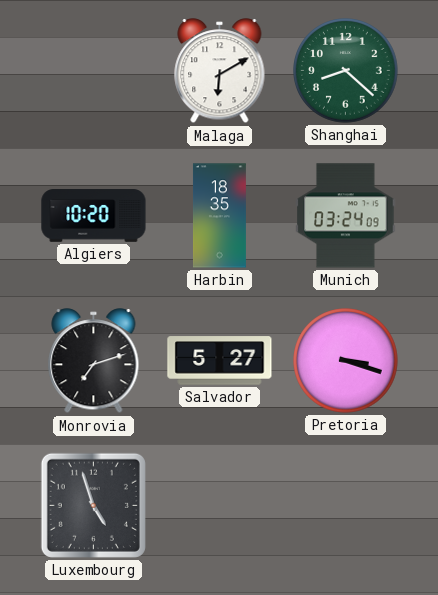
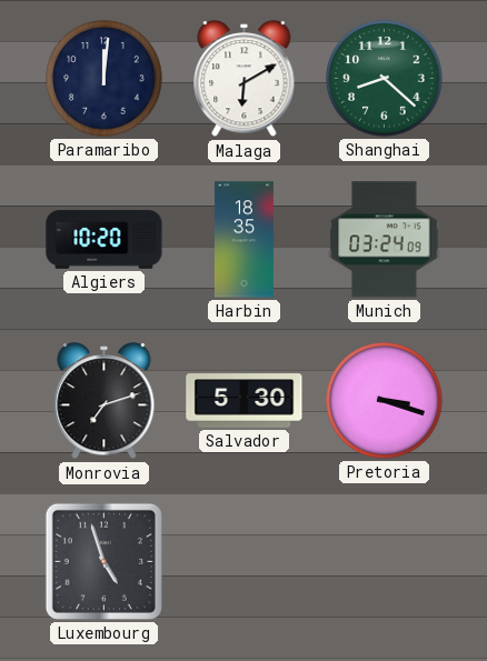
Paramaribo: none -> 12:01 (105, 79)
Salvador: 5:27 -> 5:30 (245, 401)
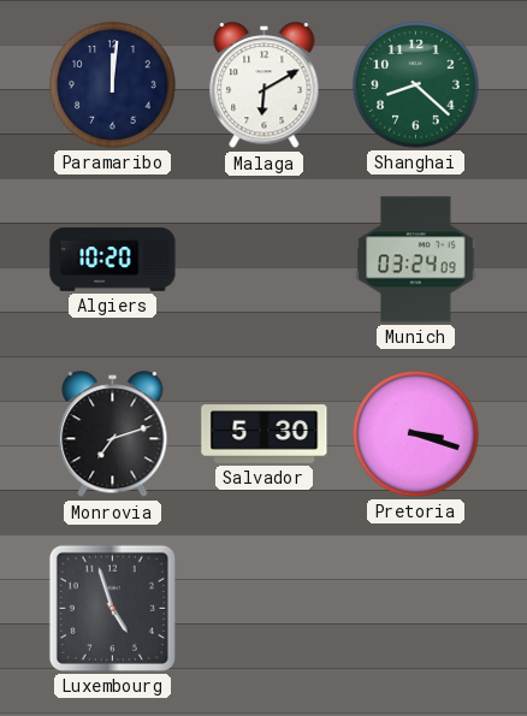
Harbin: 18:35 -> none (244, 240)
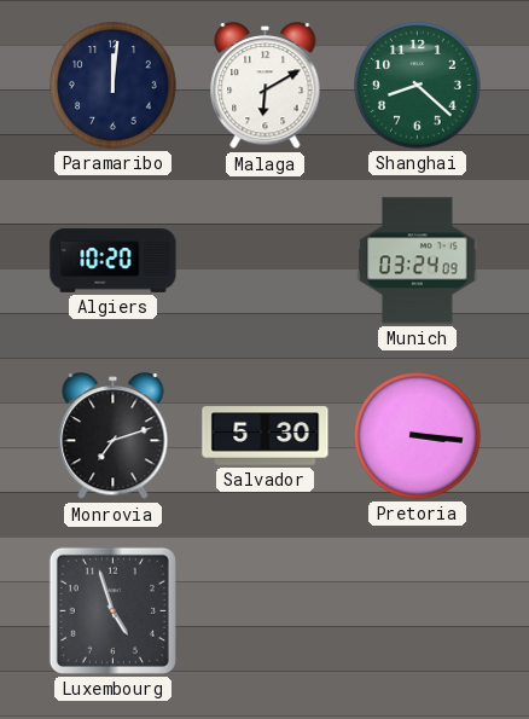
Pretoria: 3:18 -> 3:16 (418, 436)
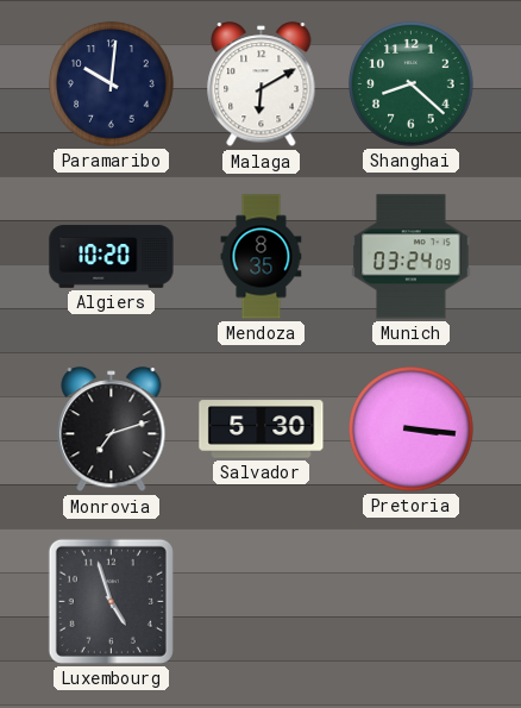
Paramaribo: 12:01 -> 10:01 (112, 84)
Mendoza: none -> 8:35 (262, 257)
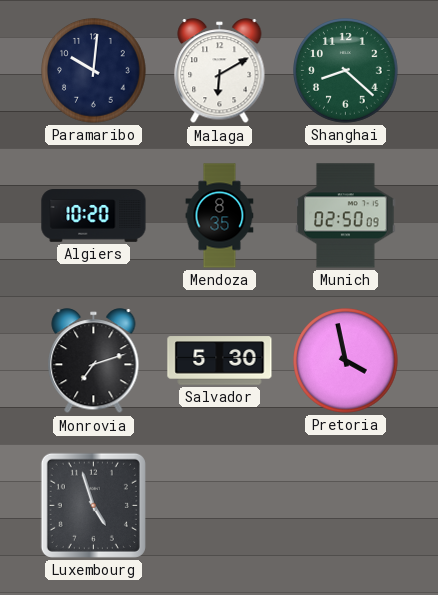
Munich: 03:24 -> 02:50 (346, 216)
Pretoria: 3:16 -> 3:58 (346, 361)
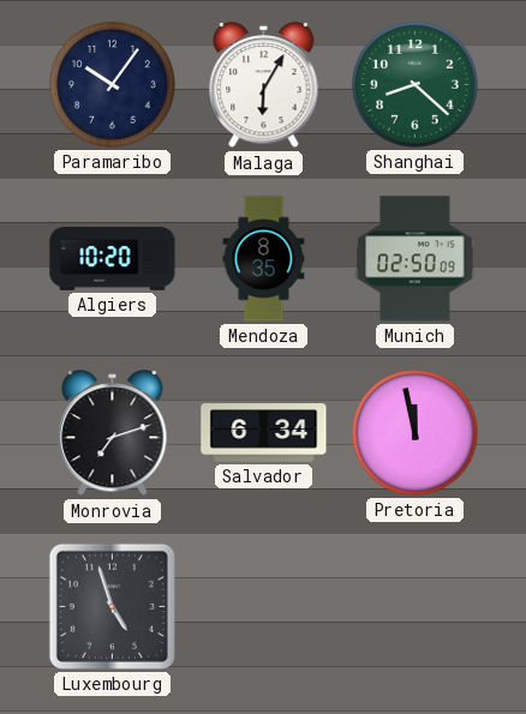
Paramaribo: 10:01 -> 10:06 (113, 85)
Malaga: 6:10 -> 6:05 (264, 85)
Salvador: 5:30 -> 6:34 (264, 433)
Pretoria: 3:58 -> 11:58 (416, 433)
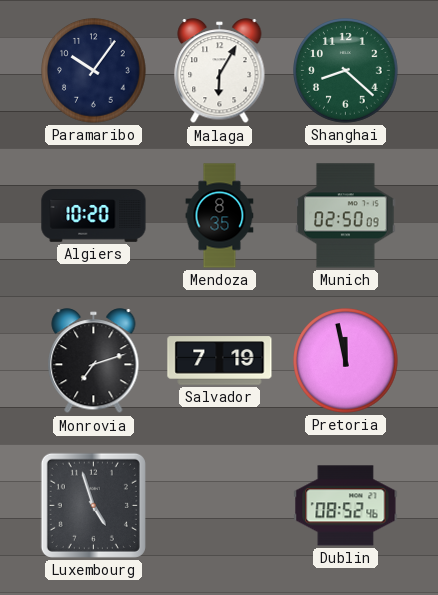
Salvador: 6:34 -> 7:19 (220, 361)
Dublin: none -> 08:52 (346, 506)
